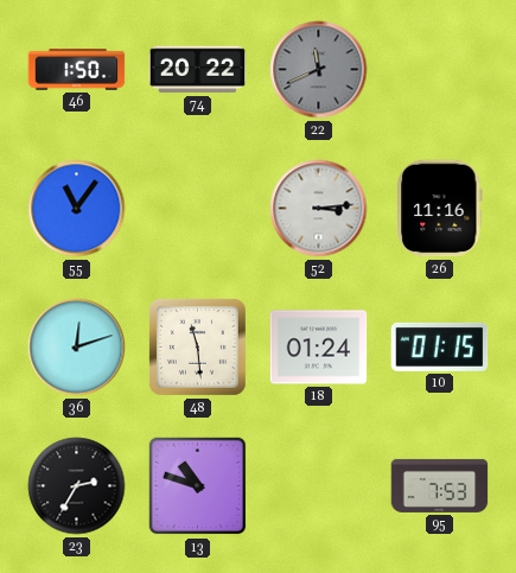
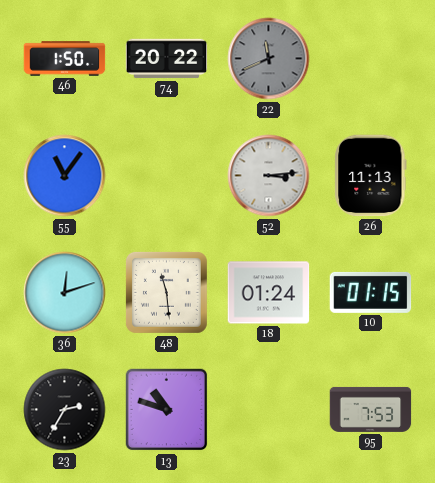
26: 11:16 -> 11:13 (371, 176)
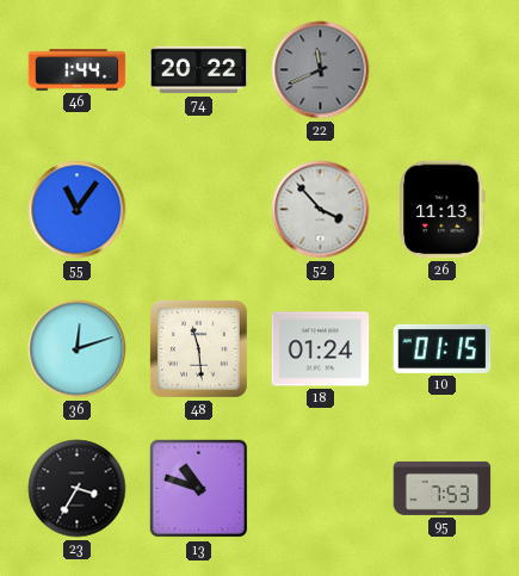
46: 1:50 -> 1:44 (78, 70)
52: 3:14 -> 3:53 (321, 210)
23: 2:35 -> 3:35 (78, 489)
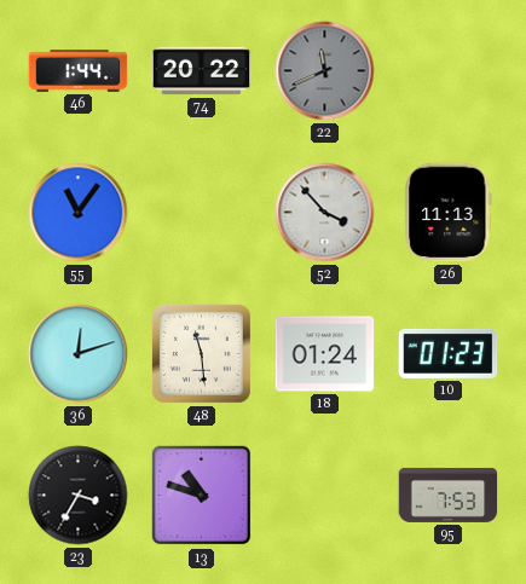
10: 01:15 -> 01:23 (449, 353)
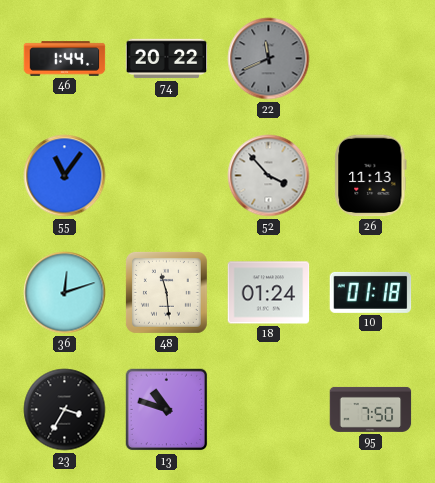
10: 01:23 -> 01:18 (371, 292)
95: 7:53 -> 7:50 (371, 409)
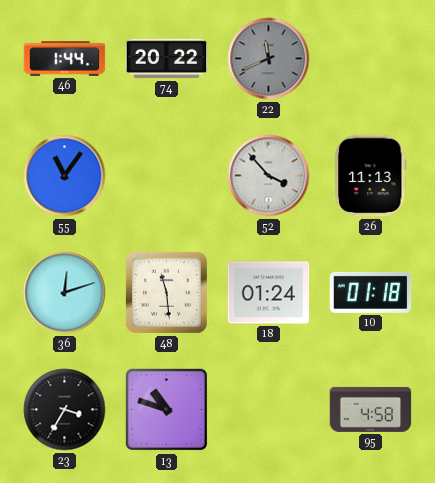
95: 7:50 -> 4:58 (371, 409)
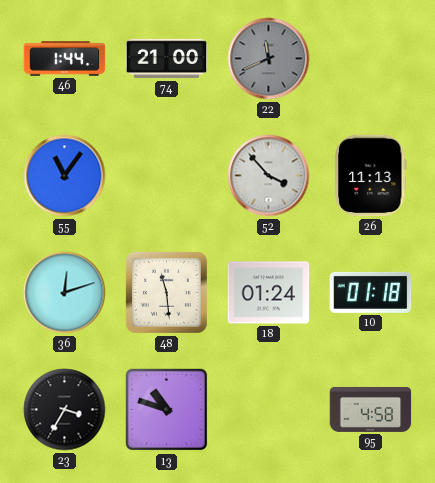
74: 20:22 -> 21:00 (167, 59)
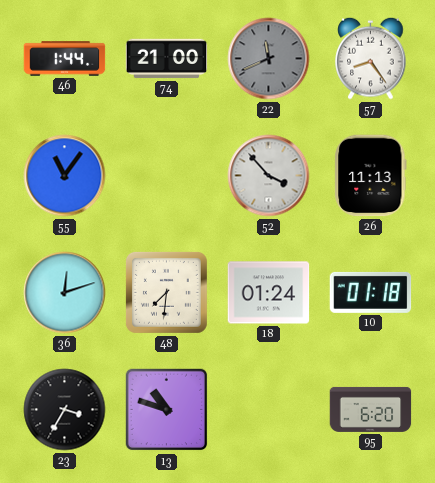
57: none -> 8:24 (371, 58)
48: 11:29 -> 7:31 (166, 292)
95: 4:58 -> 6:20 (371, 409)
